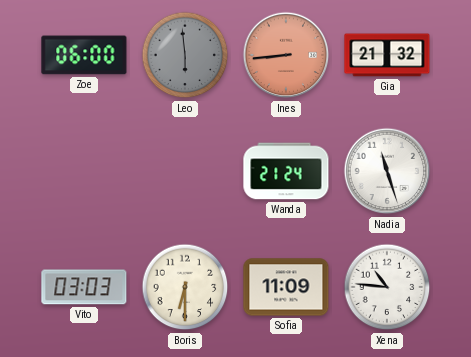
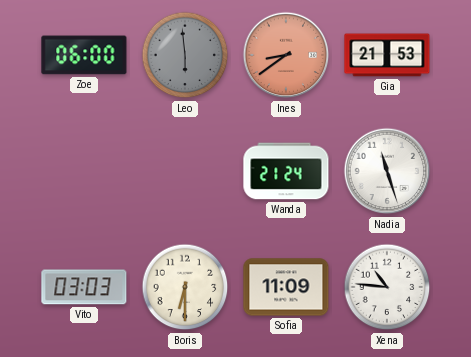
Ines: 8:44 -> 8:39 (286, 55)
Gia: 21:32 -> 21:53 (387, 55)
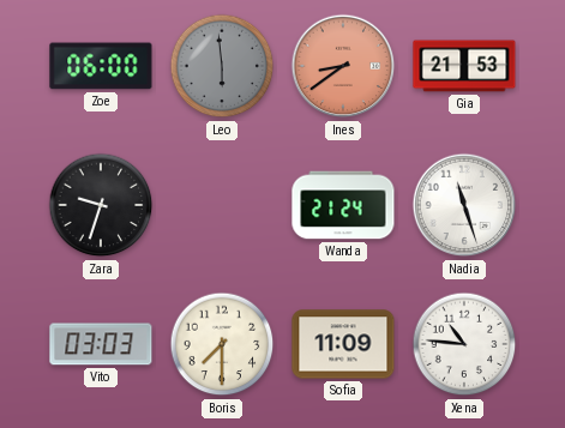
Zara: none -> 9:33 (101, 205)
Boris: 6:30 -> 7:30 (222, 344)
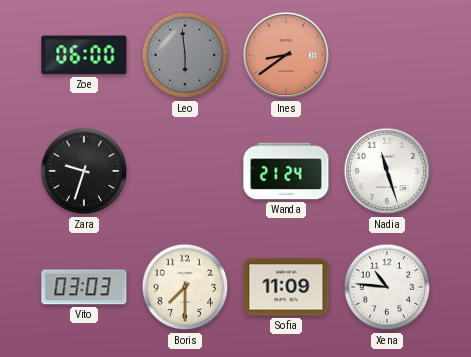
Gia: 21:53 -> none (464, 66)
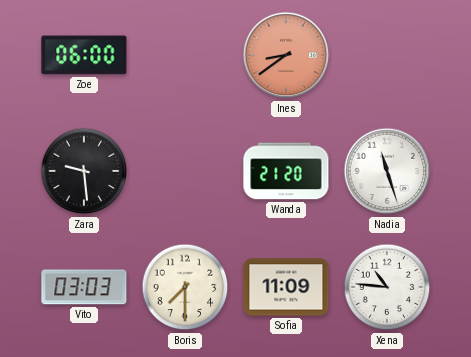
Leo: 5:59 -> none (185, 55)
Zara: 9:33 -> 9:29 (84, 171)
Wanda: 21:24 -> 21:20 (286, 171)
